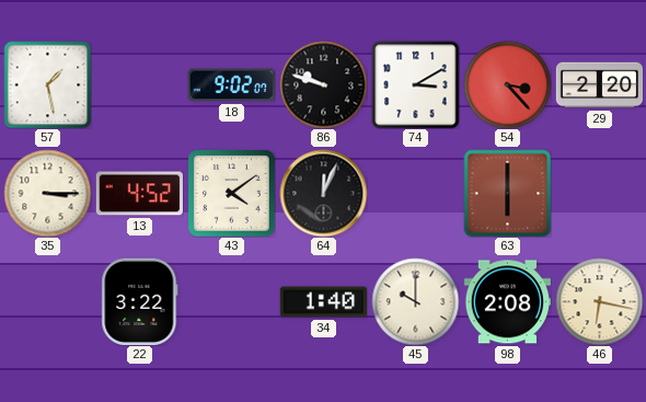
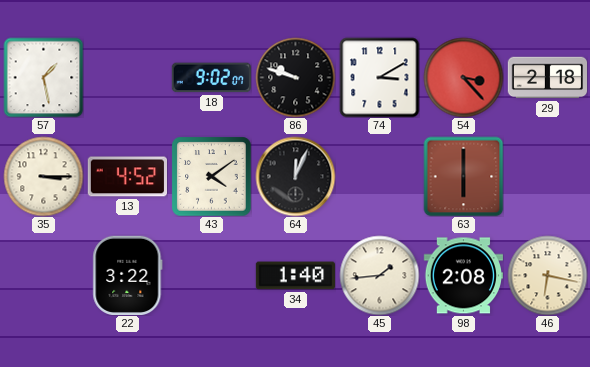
29: 2:20 -> 2:18 (547, 78)
45: 10:00 -> 1:44 (379, 275)
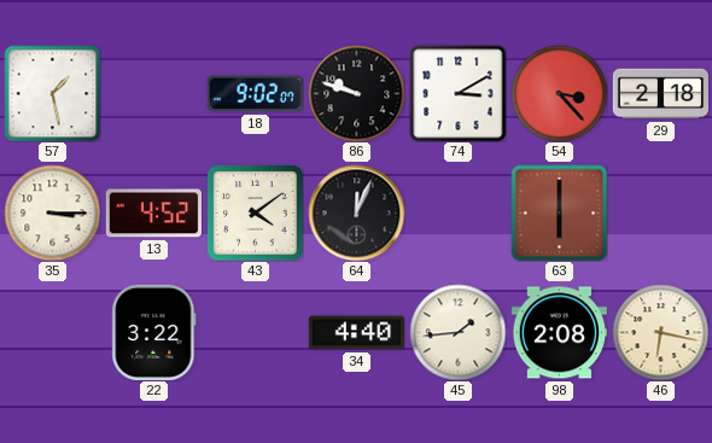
34: 1:40 -> 4:40 (356, 333)
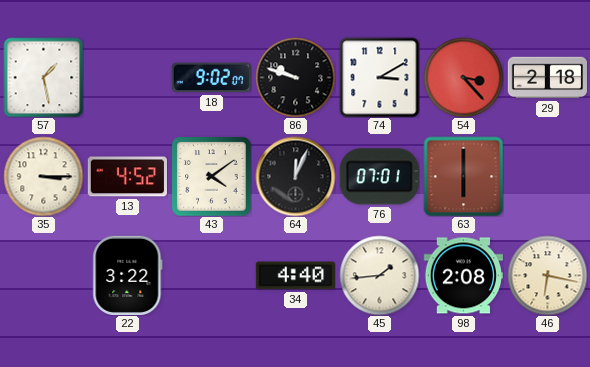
76: none -> 07:01 (379, 177)
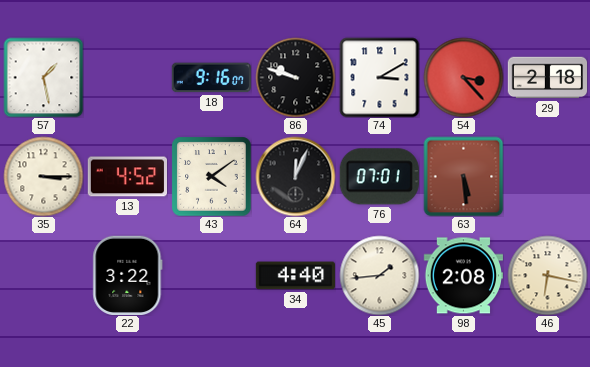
18: 9:02 -> 9:16 (211, 78)
63: 6:00 -> 5:29 (463, 176)
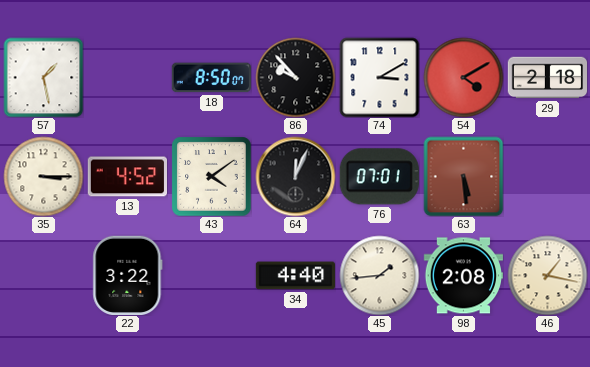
18: 9:16 -> 8:50 (211, 78)
86: 9:48 -> 9:53 (295, 77)
54: 3:23 -> 4:10 (463, 77)
46: 6:17 -> 1:17 (547, 275)
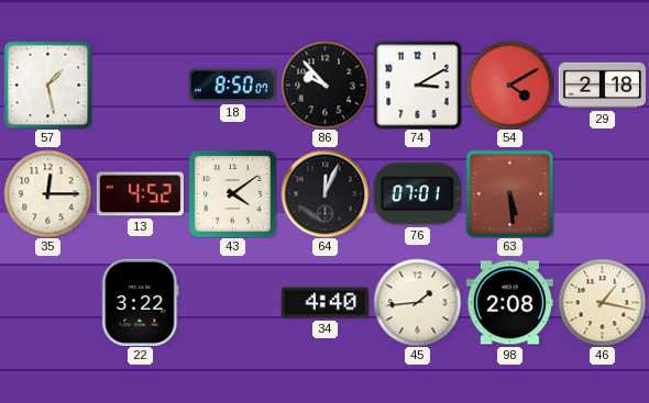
35: 3:15 -> 12:15 (47, 193)
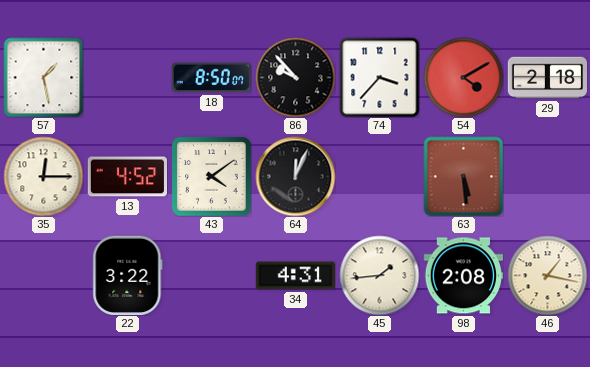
74: 3:10 -> 3:37 (379, 77)
76: 07:01 -> none (417, 194)
34: 4:40 -> 4:31 (295, 276)
